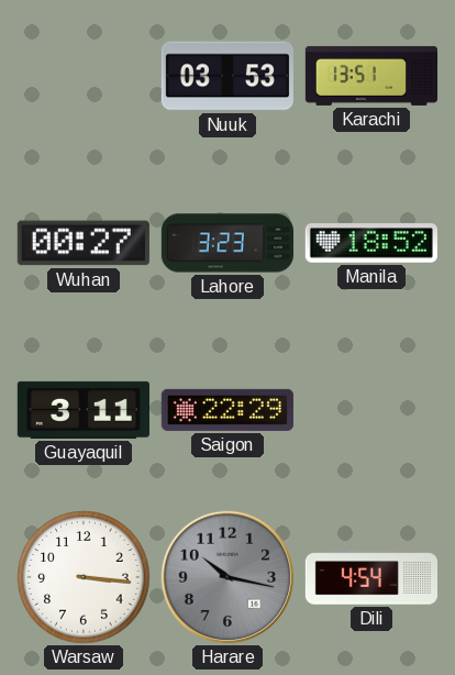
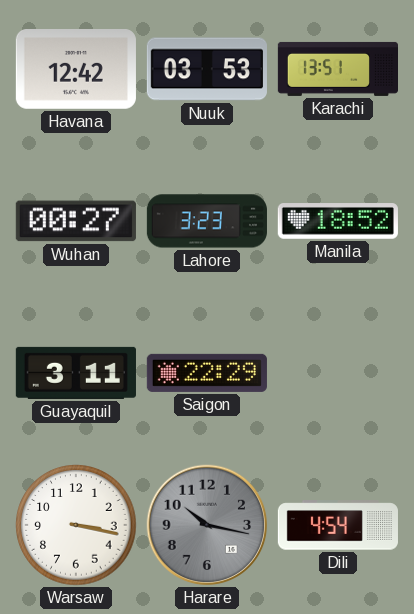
Havana: none -> 12:42 (76, 70)
Warsaw: 3:16 -> 3:17 (76, 525)
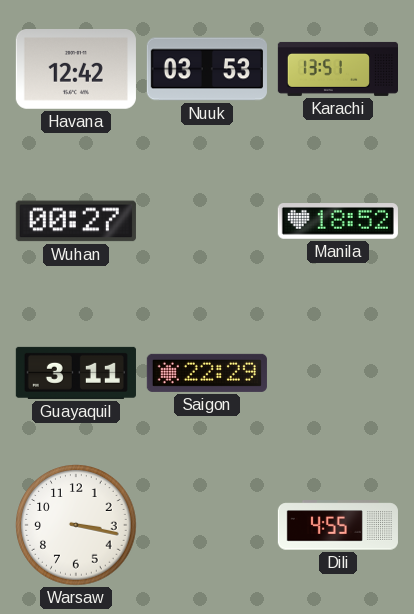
Lahore: 3:23 -> none (207, 221)
Harare: 10:17 -> none (207, 525)
Dili: 4:54 -> 4:55 (338, 525)
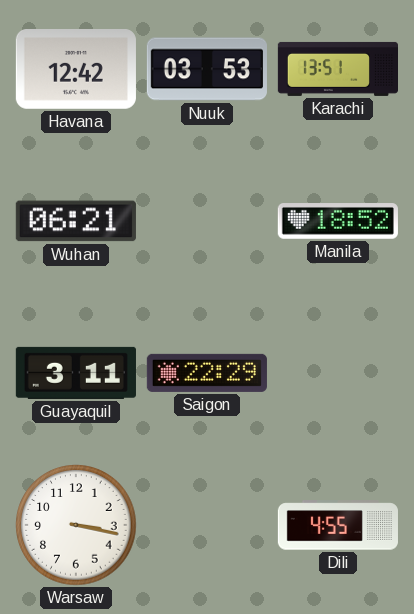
Wuhan: 00:27 -> 06:21 (76, 221)
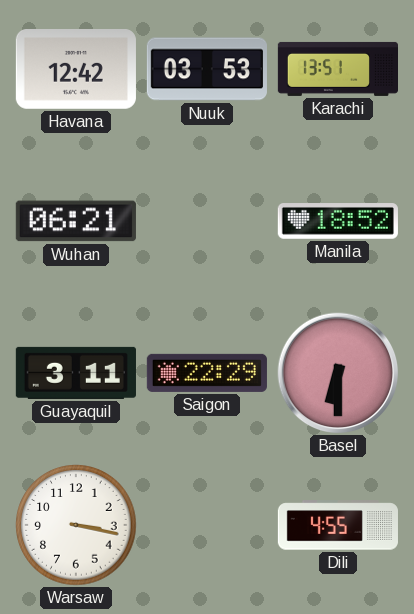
Basel: none -> 6:30 (338, 373)
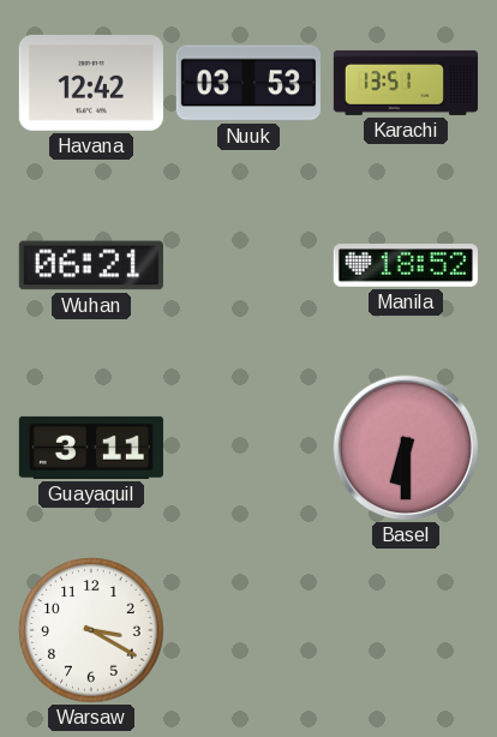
Saigon: 22:29 -> none (207, 373)
Warsaw: 3:17 -> 3:20 (91, 630)
Dili: 4:55 -> none (338, 525)
